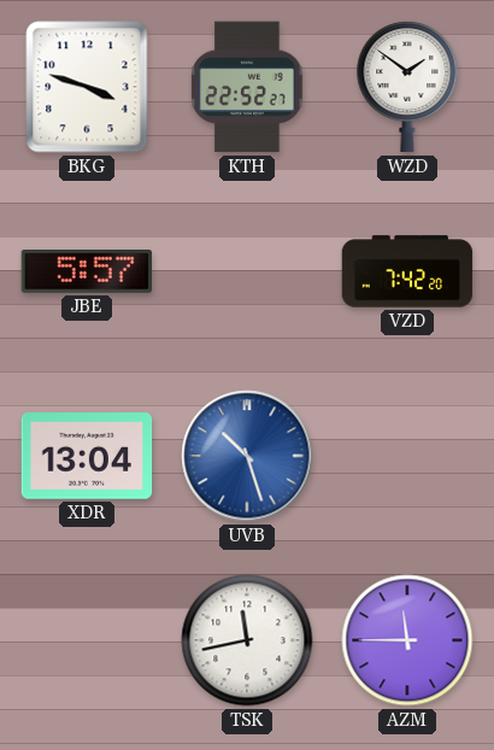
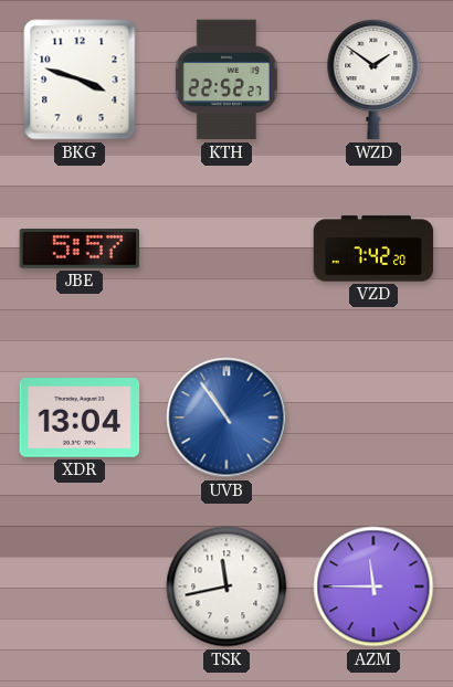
UVB: 10:27 -> 10:54 (227, 418)
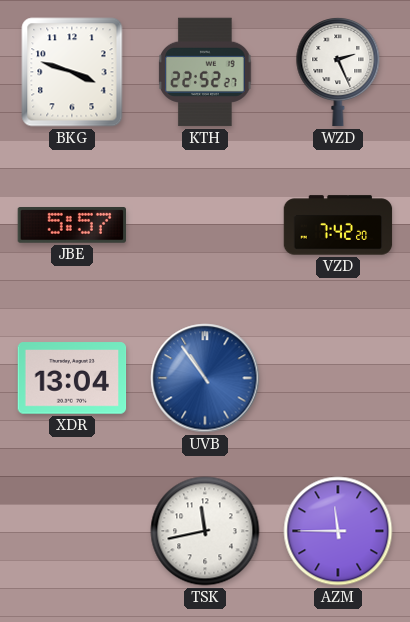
WZD: 1:51 -> 2:26 (338, 73)
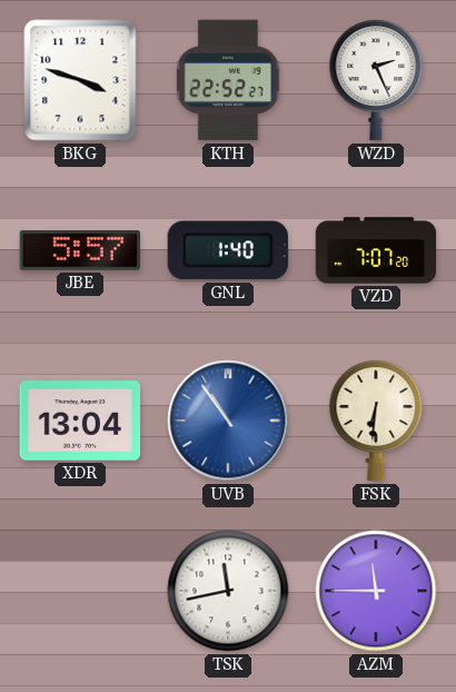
GNL: none -> 1:40 (228, 250)
VZD: 7:42 -> 7:07 (376, 250)
FSK: none -> 6:31 (376, 422)
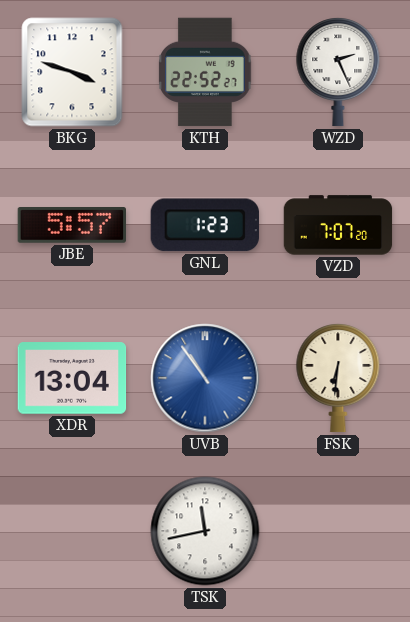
GNL: 1:40 -> 1:23 (205, 225)
AZM: 11:45 -> none (376, 591)
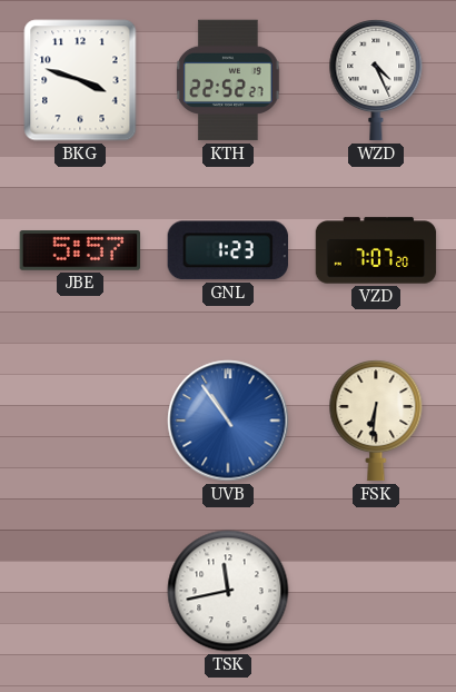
WZD: 2:26 -> 4:26 (376, 81)
XDR: 13:04 -> none (72, 378)
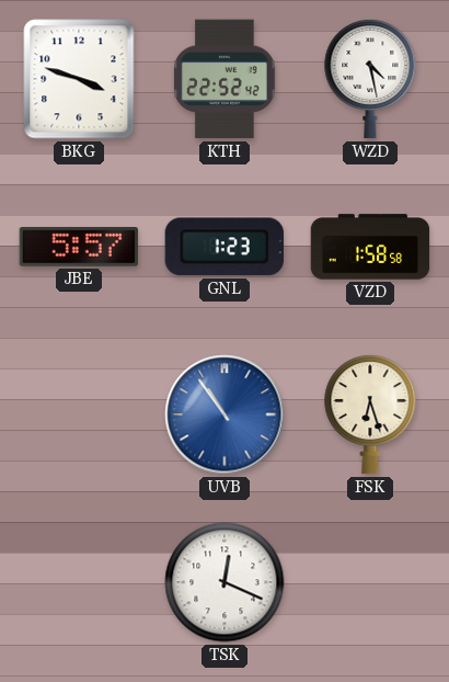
KTH: 22:52:27 -> 22:52:42 (225, 79)
WZD: 4:26 -> 4:28 (370, 80)
VZD: 7:07 -> 1:58 (370, 247)
FSK: 6:31 -> 6:27 (370, 416)
TSK: 11:43 -> 12:19 (225, 582)
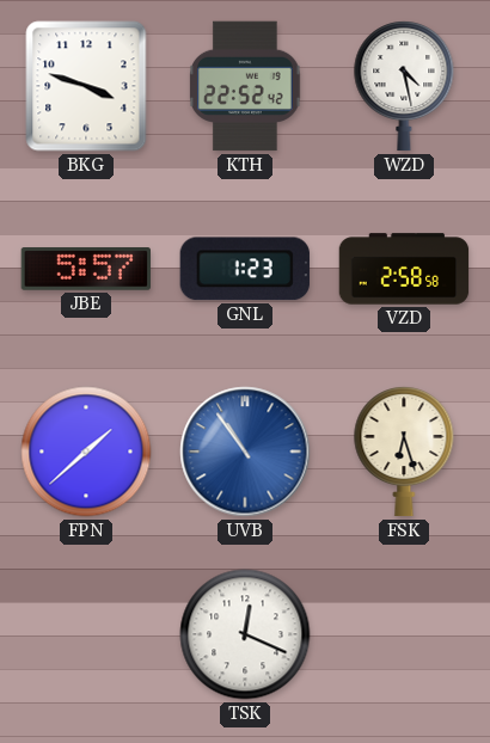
VZD: 1:58 -> 2:58 (404, 269)
FPN: none -> 1:38 (86, 452)
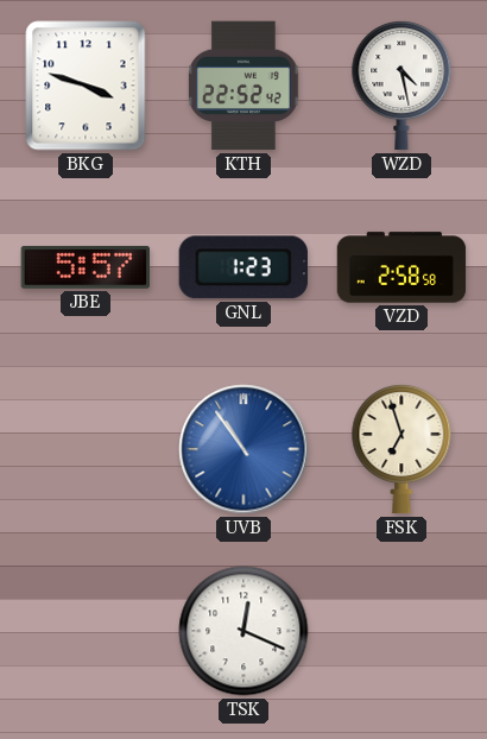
FPN: 1:38 -> none (86, 452)
FSK: 6:27 -> 6:57 (401, 450)
